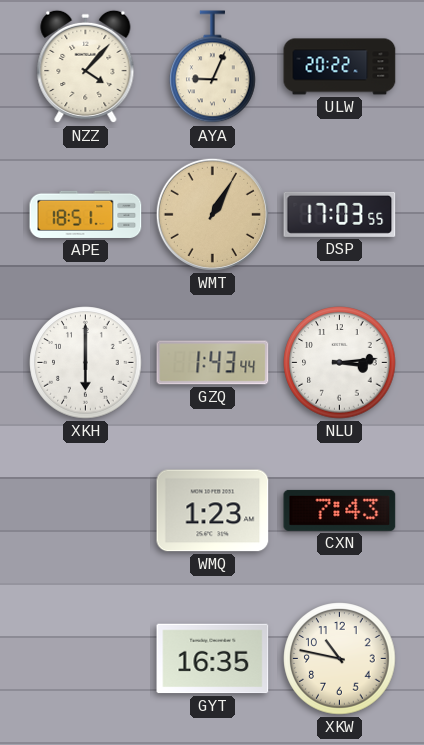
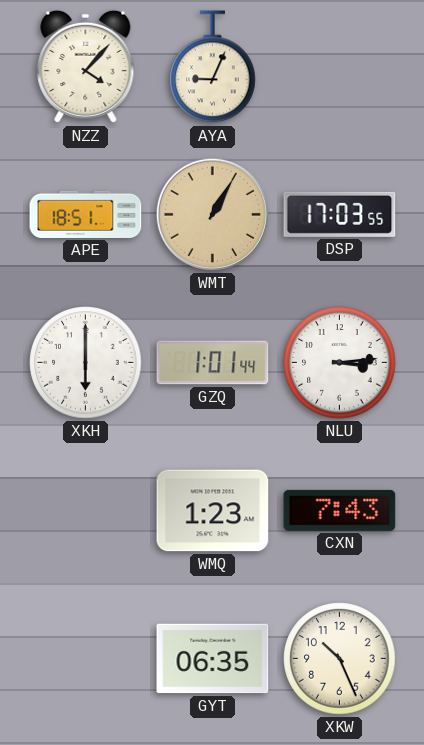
ULW: 20:22 -> none (340, 67)
GZQ: 1:43 -> 1:01 (213, 363)
GYT: 16:35 -> 06:35 (213, 659)
XKW: 10:47 -> 10:26 (340, 659)
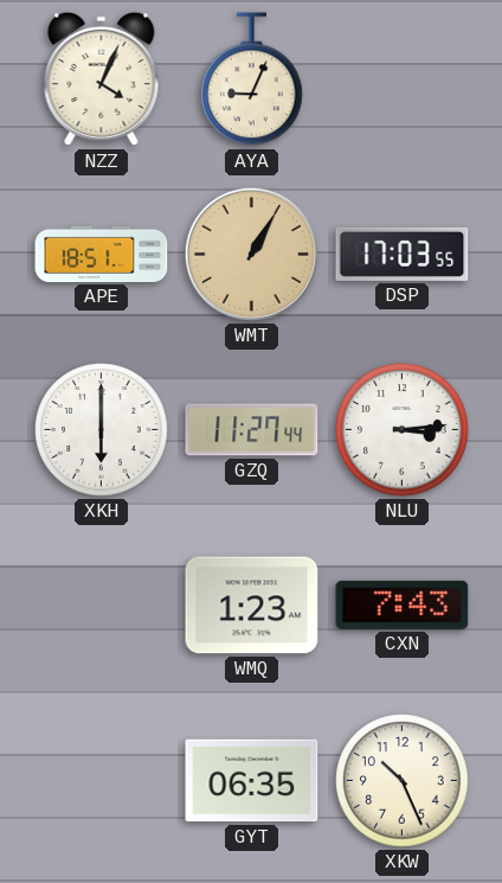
NZZ: 4:07 -> 4:04 (102, 79)
GZQ: 1:01 -> 11:27 (252, 430)
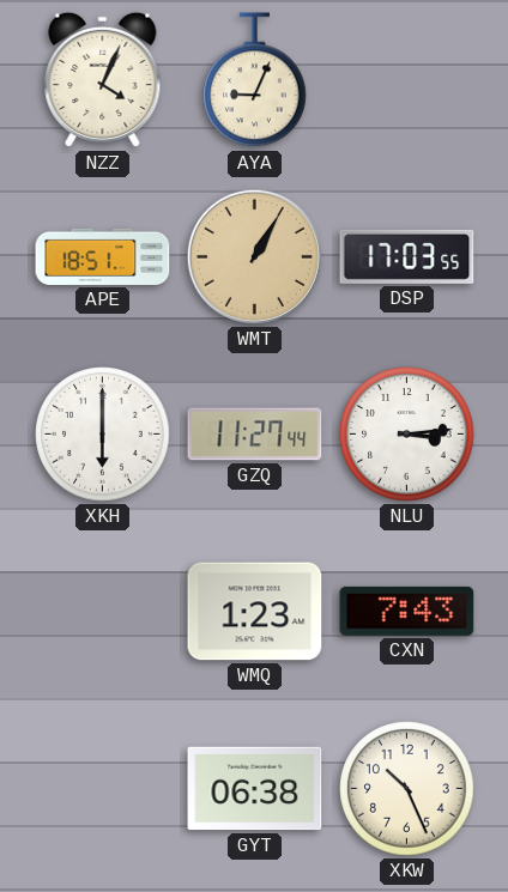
GYT: 06:35 -> 06:38 (255, 789)
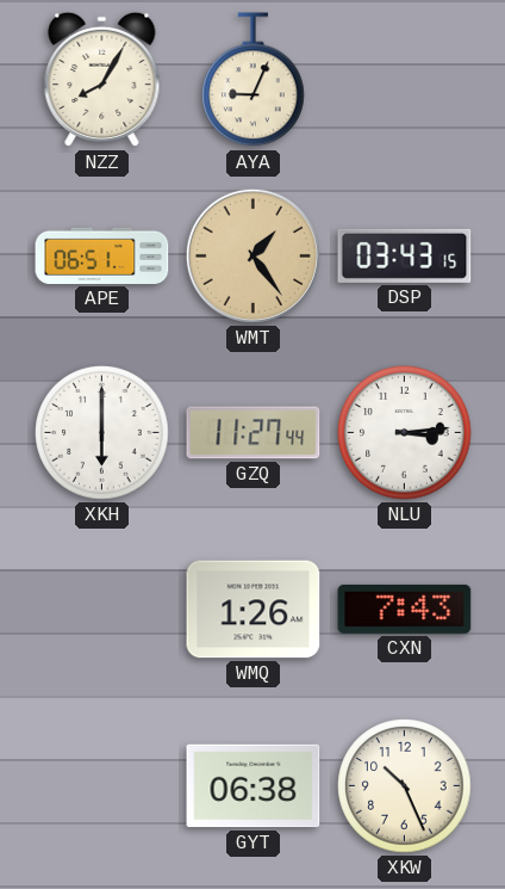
NZZ: 4:04 -> 8:05 (102, 80)
APE: 18:51 -> 06:51 (102, 255)
WMT: 1:05 -> 1:24 (253, 255)
DSP: 17:03 -> 03:43 (405, 255)
WMQ: 1:23 -> 1:26 (254, 610)
